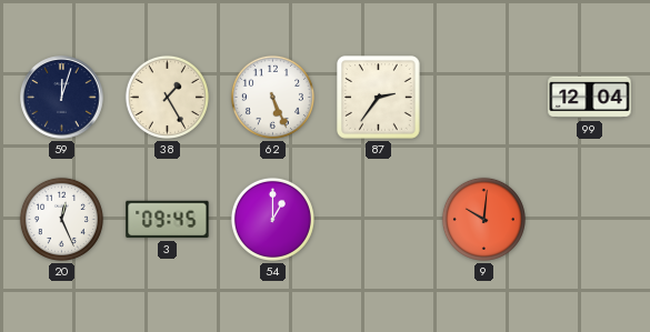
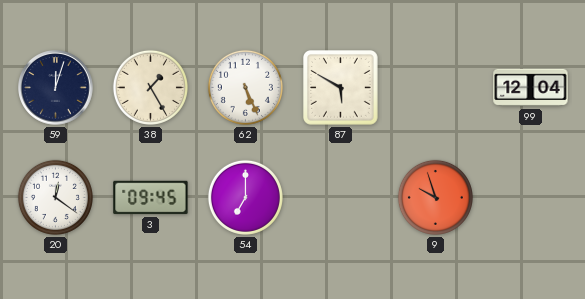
87: 2:36 -> 5:50 (341, 88)
20: 12:26 -> 12:21 (55, 197)
54: 1:00 -> 7:00 (245, 197)
9: 10:01 -> 9:57 (435, 197)
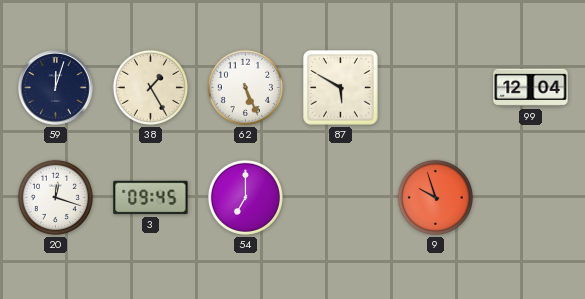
20: 12:21 -> 12:18 (55, 197)
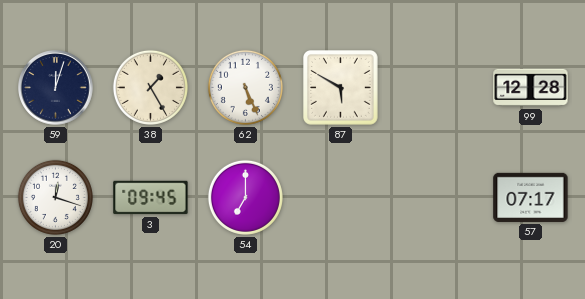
99: 12:04 -> 12:28 (531, 88)
9: 9:57 -> none (435, 197)
57: none -> 07:17 (531, 197)
